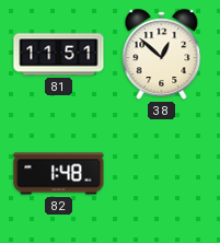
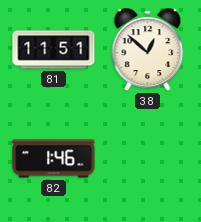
82: 1:48 -> 1:46 (54, 159)
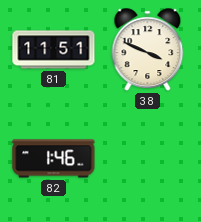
38: 12:52 -> 3:49 (148, 50)
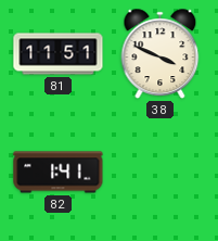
82: 1:46 -> 1:41 (59, 173)
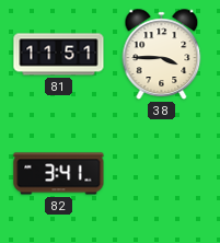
38: 3:49 -> 3:45 (162, 55)
82: 1:41 -> 3:41 (59, 174)
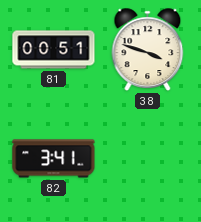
81: 11:51 -> 00:51 (54, 50)
38: 3:45 -> 3:48 (148, 50)
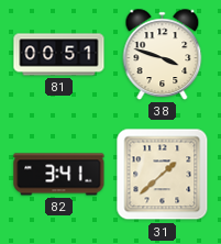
31: none -> 1:38 (163, 175)
